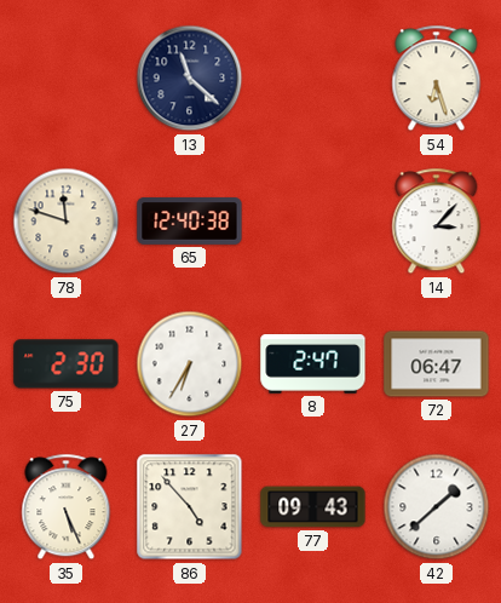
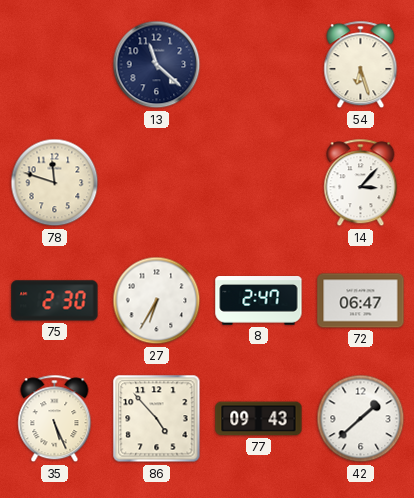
65: 12:40 -> none (190, 222)
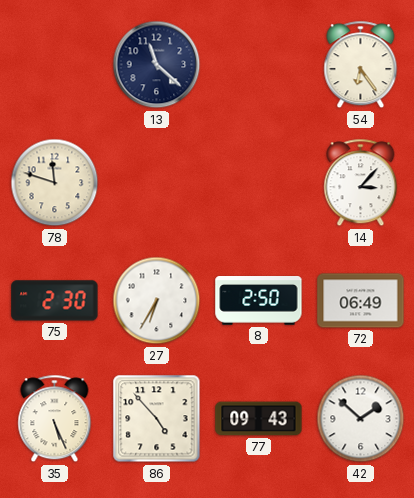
54: 6:27 -> 6:24 (361, 65)
8: 2:47 -> 2:50 (259, 301)
72: 06:47 -> 06:49 (361, 301)
42: 1:38 -> 1:52 (361, 419)
